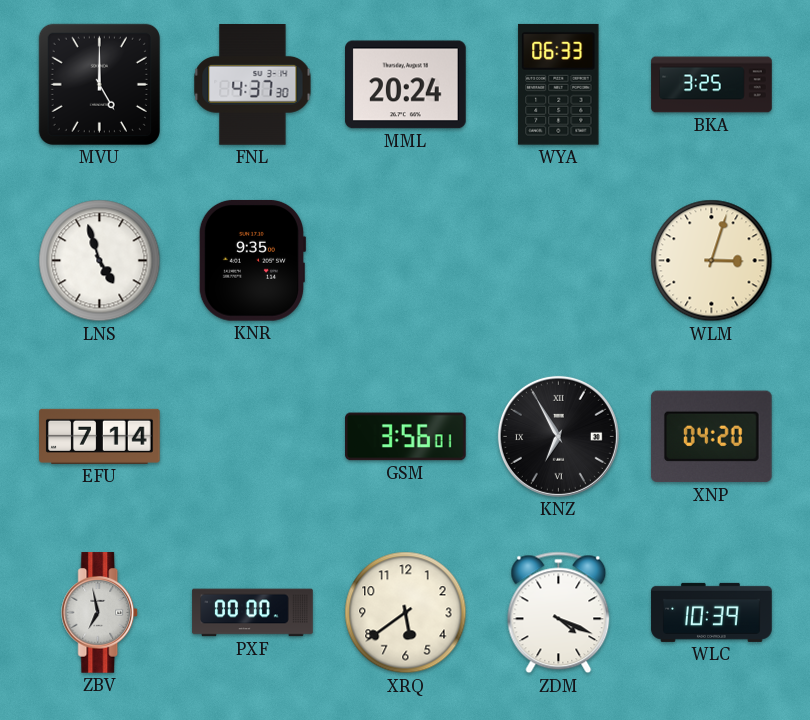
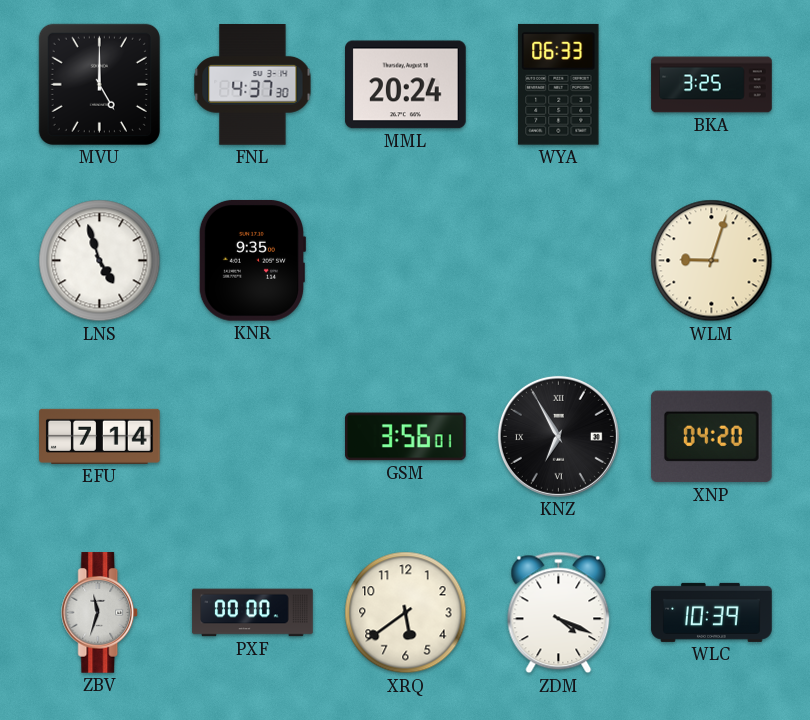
WLM: 3:03 -> 9:03 (712, 261)
ZBV: 6:58 -> 11:33 (100, 613)
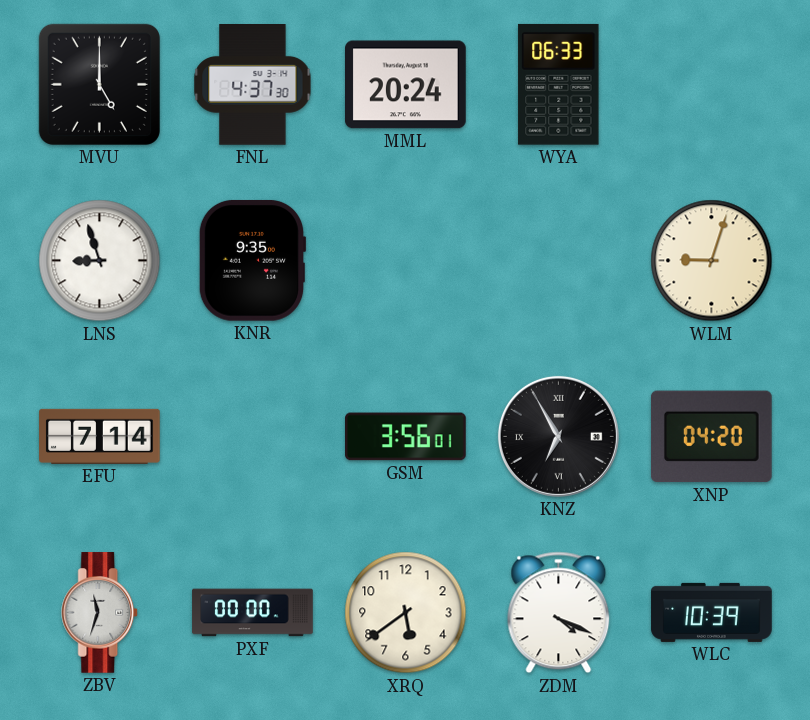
BKA: 3:25 -> none (712, 85)
LNS: 4:57 -> 8:57 (100, 261)
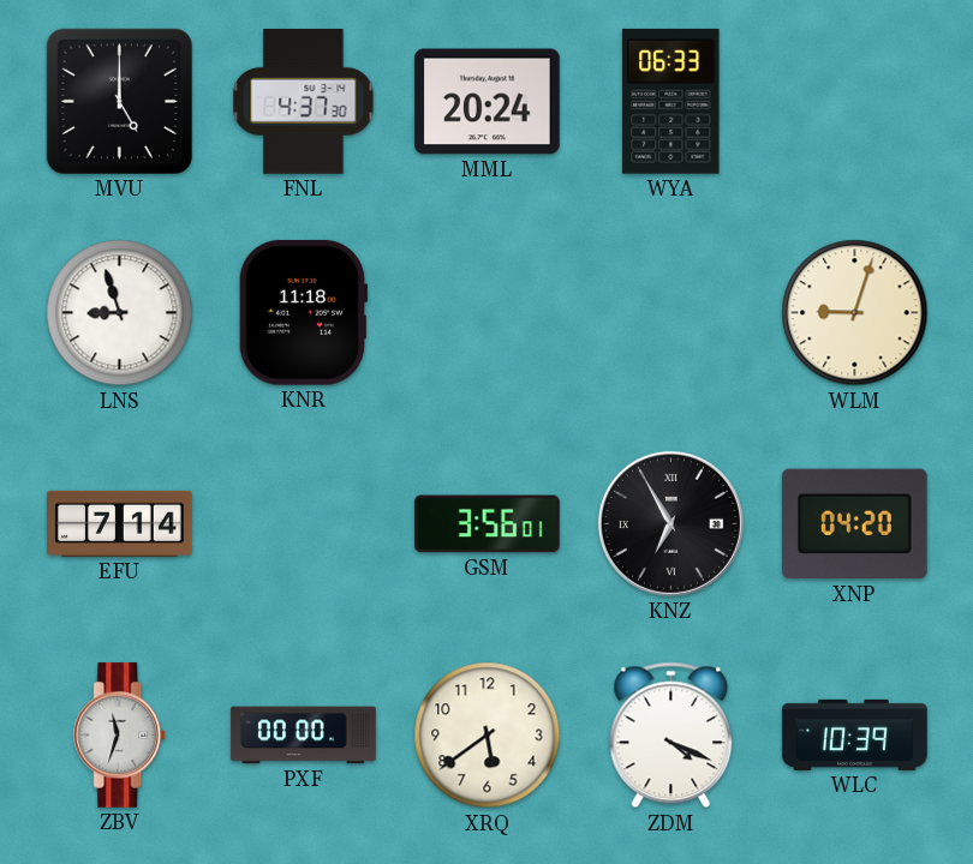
KNR: 9:35 -> 11:18 (303, 312)
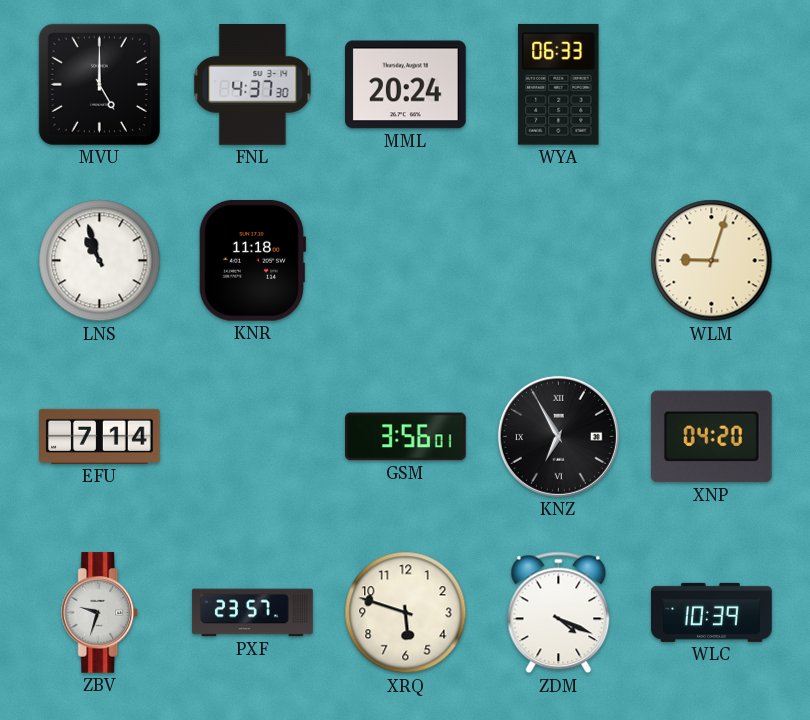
LNS: 8:57 -> 10:57 (100, 261)
ZBV: 11:33 -> 9:33 (100, 613)
PXF: 00:00 -> 23:57 (253, 613)
XRQ: 5:39 -> 5:48 (406, 613)
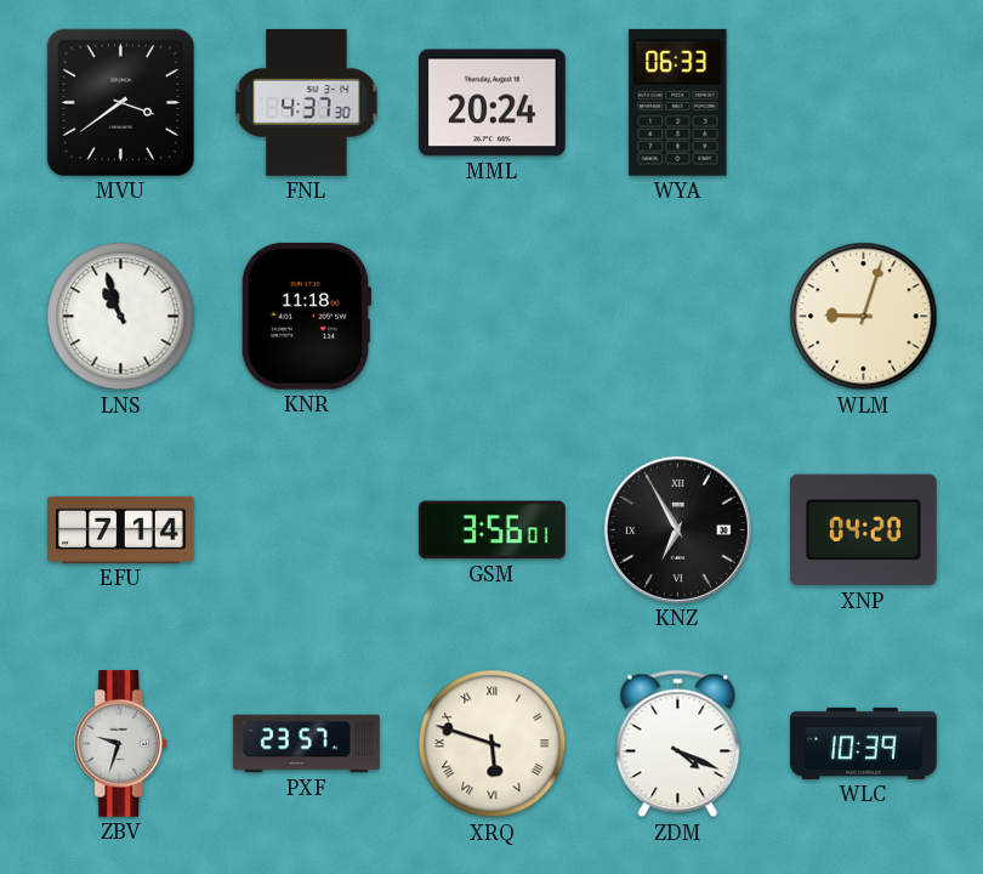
MVU: 5:00 -> 3:39 (120, 102)
XRQ numerals: Arabic -> Roman (493, 744)
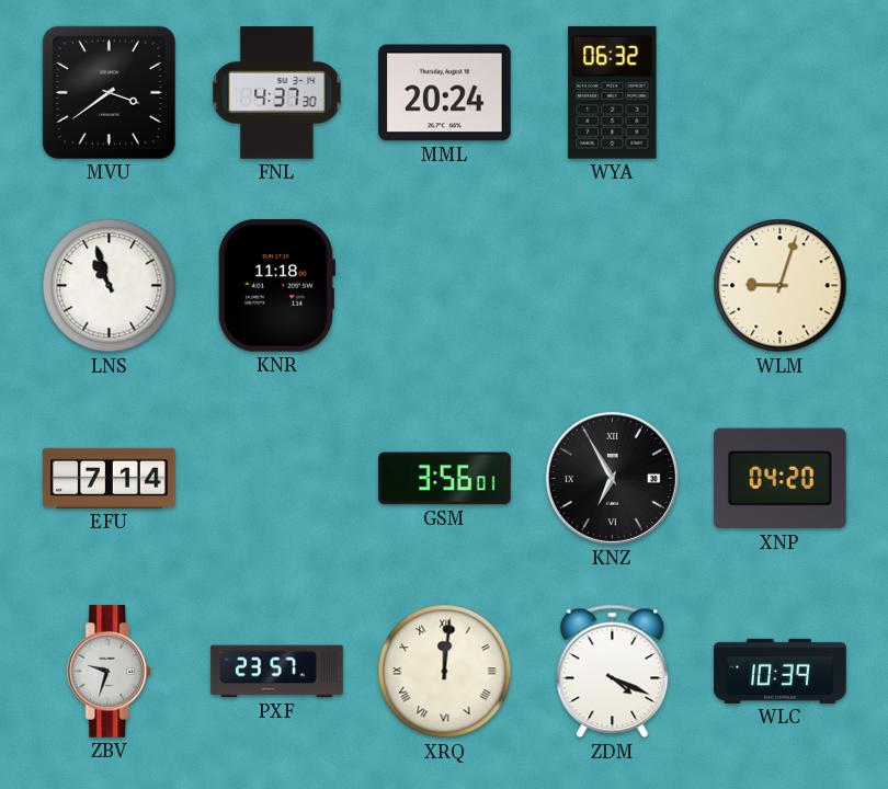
WYA: 06:33 -> 06:32 (613, 92)
XRQ: 5:48 -> 12:01 (445, 672)
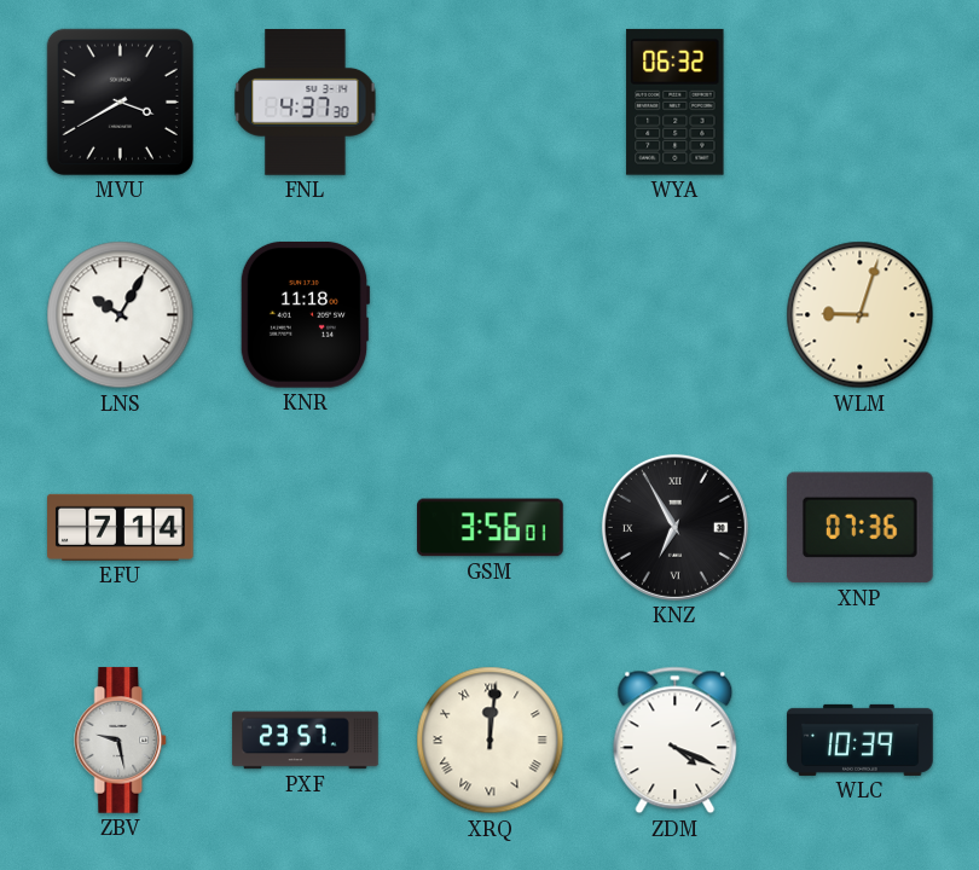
MVU: 3:39 -> 3:40 (120, 101)
MML: 20:24 -> none (445, 93)
LNS: 10:57 -> 10:05 (121, 315)
XNP: 04:20 -> 07:36 (859, 528)
ZBV: 9:33 -> 9:28 (121, 741)
